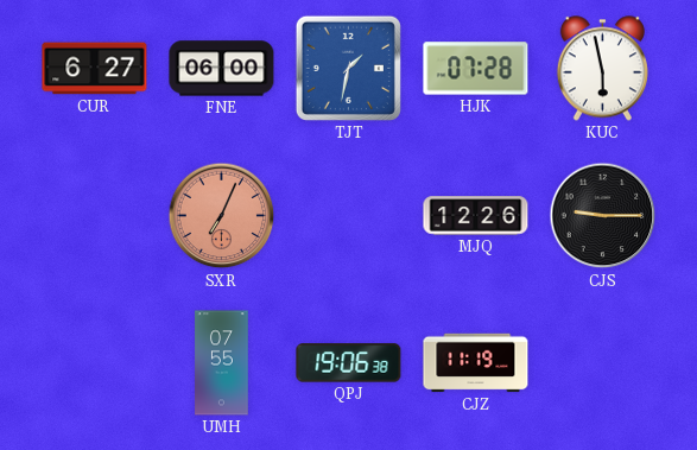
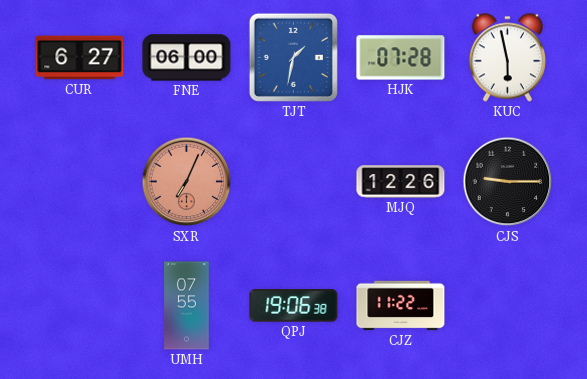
CJZ: 11:19 -> 11:22 (401, 306)
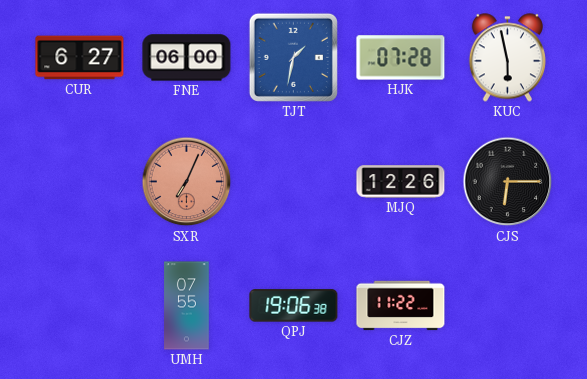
CJS: 9:15 -> 6:15 (508, 182)
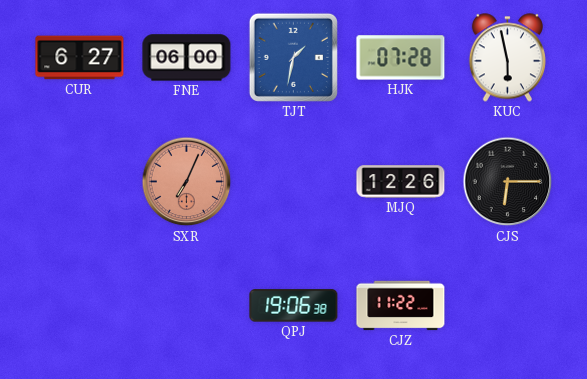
UMH: 07:55 -> none (187, 306)
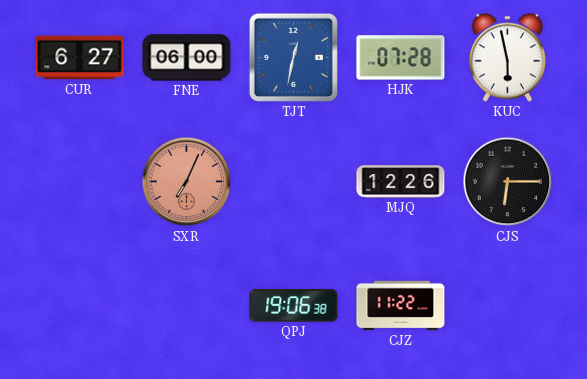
TJT: 1:32 -> 12:32 (293, 57)
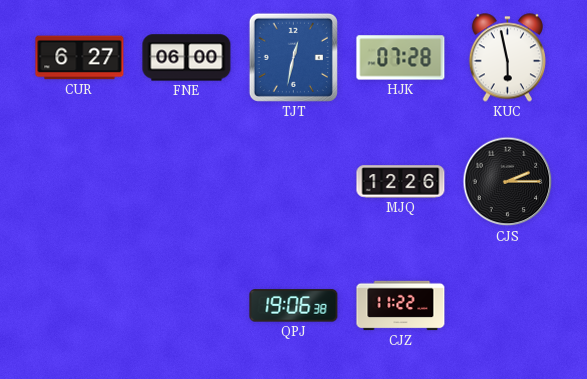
SXR: 7:04 -> none (187, 182)
CJS: 6:15 -> 2:15 (508, 182)
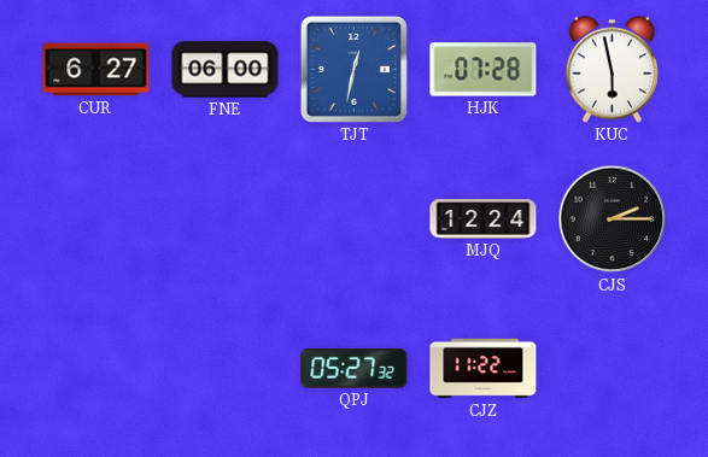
MJQ: 12:26 -> 12:24 (484, 219)
QPJ: 19:06 -> 05:27 (355, 369)
